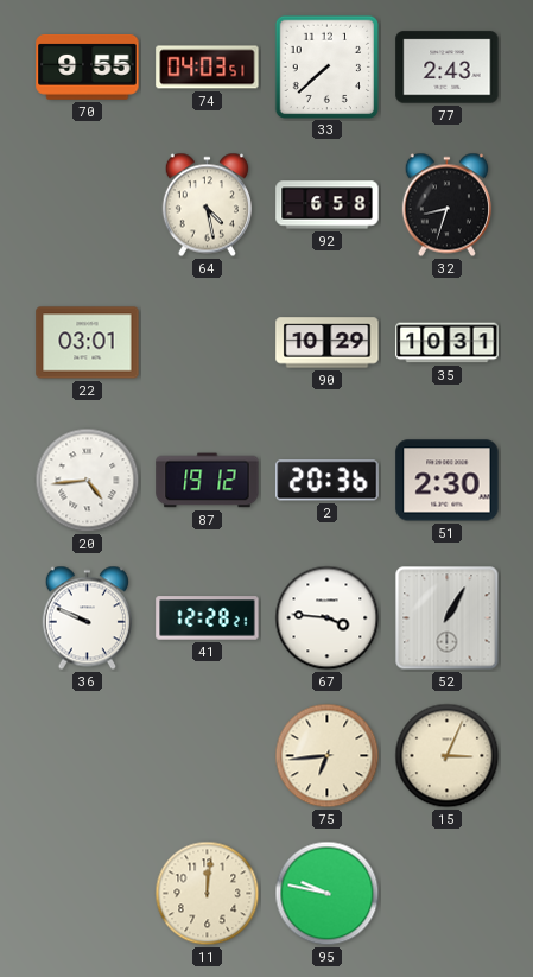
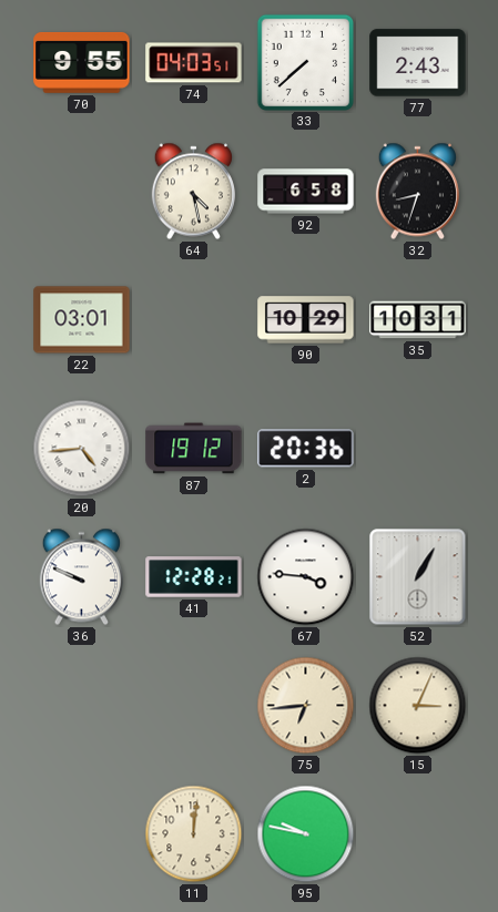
51: 2:30 -> none (448, 481)
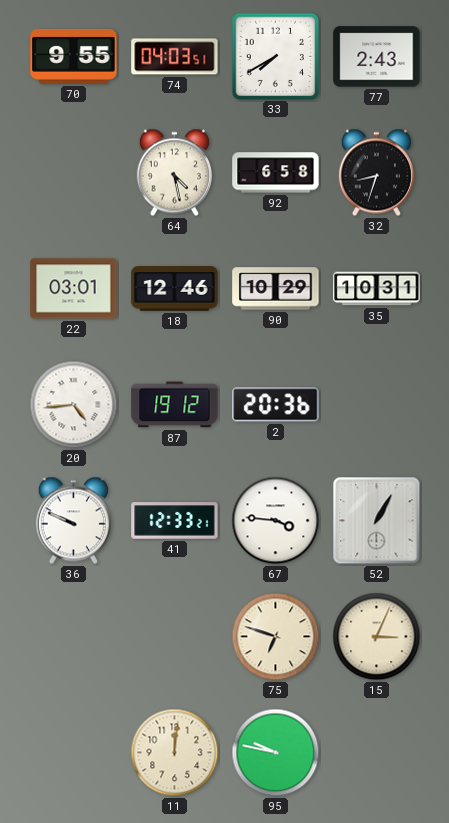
33: 7:38 -> 7:40 (275, 56)
18: none -> 12:46 (175, 289)
41: 12:28 -> 12:33 (175, 521)
75: 6:44 -> 6:48 (276, 637)
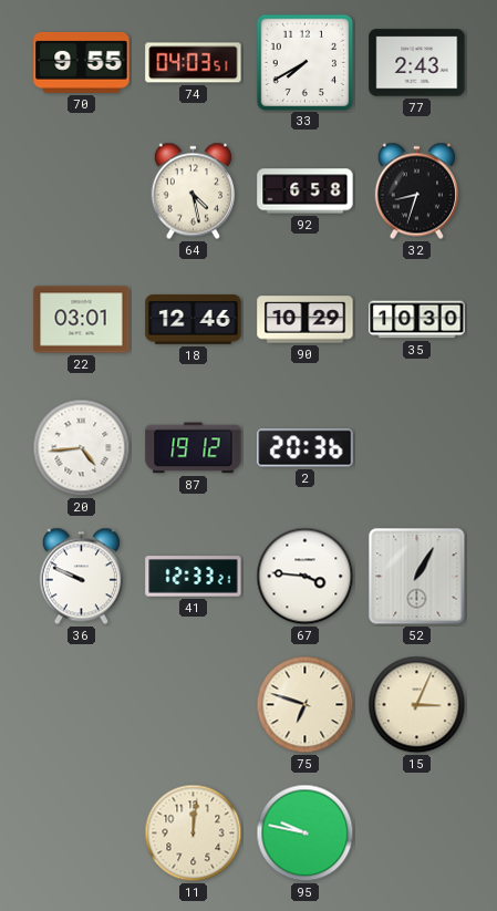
35: 10:31 -> 10:30 (417, 320)
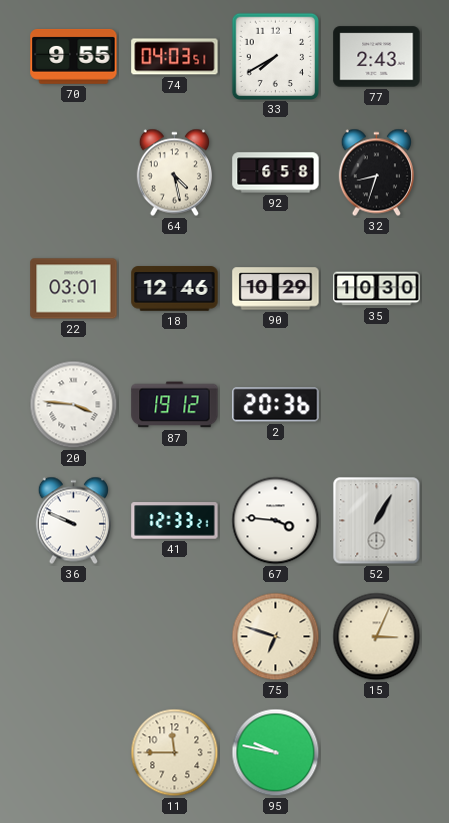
20: 4:44 -> 3:46 (74, 405)
11: 12:01 -> 11:45 (175, 753)
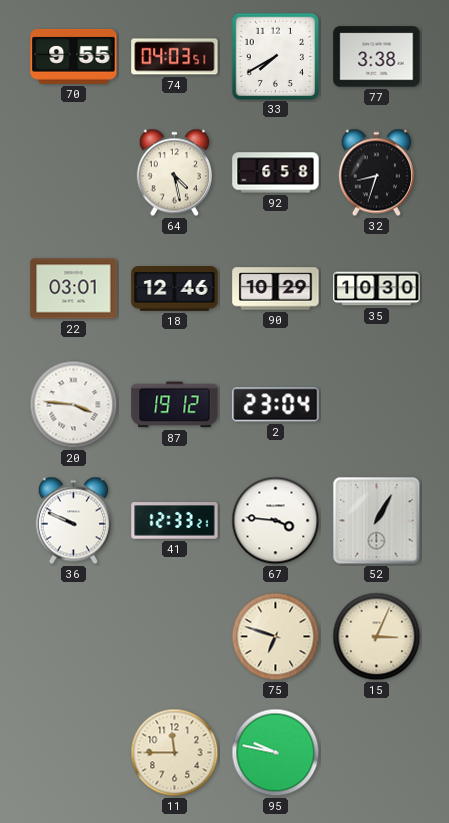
77: 2:43 -> 3:38 (377, 57)
2: 20:36 -> 23:04 (276, 405)
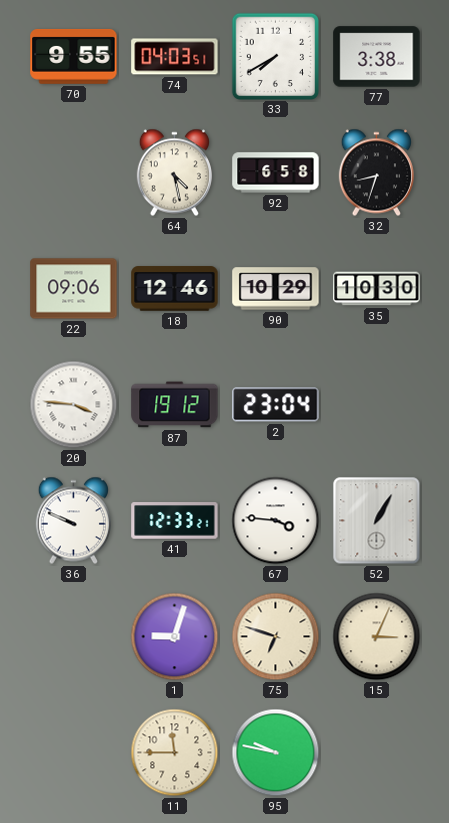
22: 03:01 -> 09:06 (74, 289)
1: none -> 9:03 (175, 637)
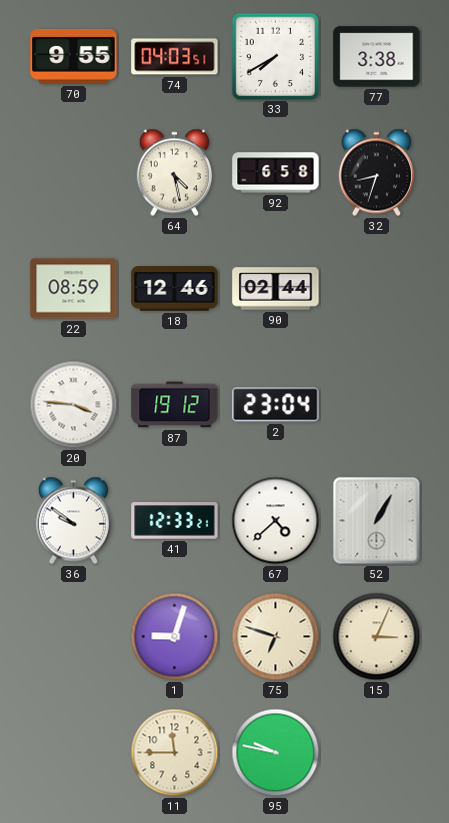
22: 09:06 -> 08:59 (74, 289)
90: 10:29 -> 02:44 (276, 289)
35: 10:30 -> none (377, 289)
36: 9:49 -> 9:51 (73, 521)
67: 3:46 -> 4:38 (276, 521)
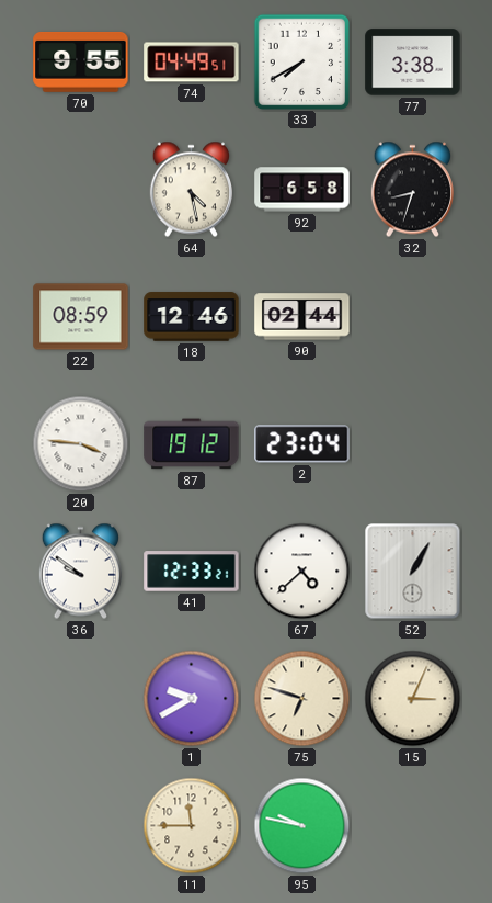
74: 04:03 -> 04:49 (192, 63)
1: 9:03 -> 9:40 (192, 699)
